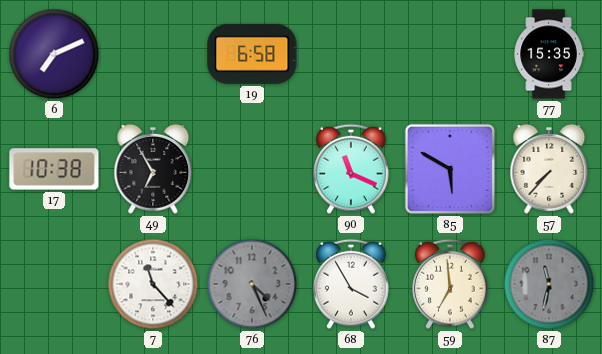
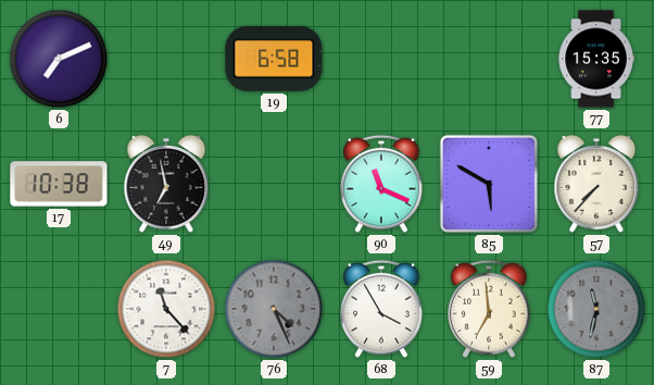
49: 6:55 -> 6:58 (166, 184)
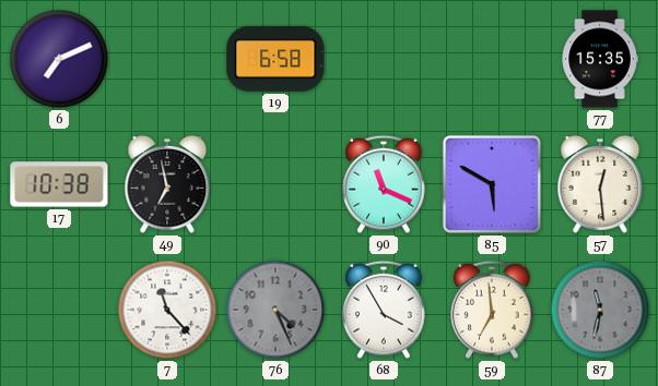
57: 7:37 -> 12:29 (600, 184)
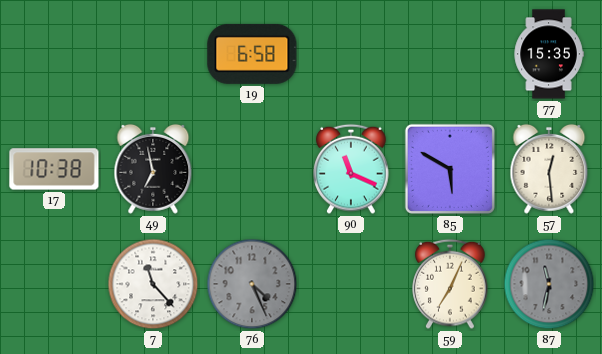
6: 7:11 -> none (59, 59)
68: 3:55 -> none (384, 310)
59: 6:59 -> 7:04 (450, 284)
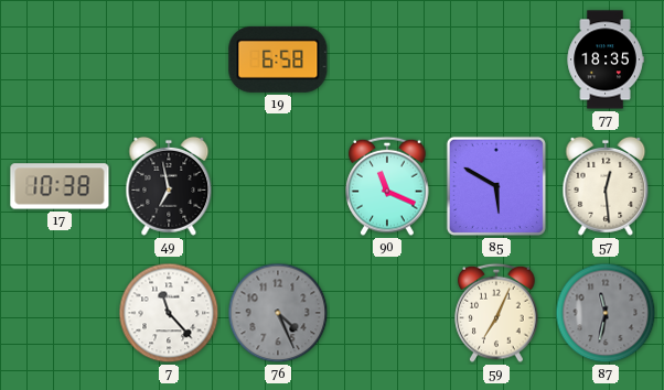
77: 15:35 -> 18:35 (606, 59)
